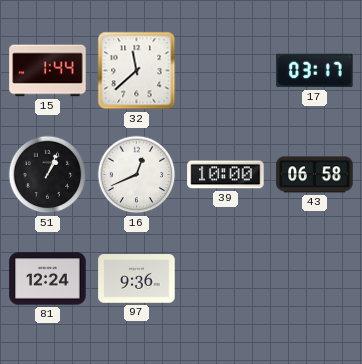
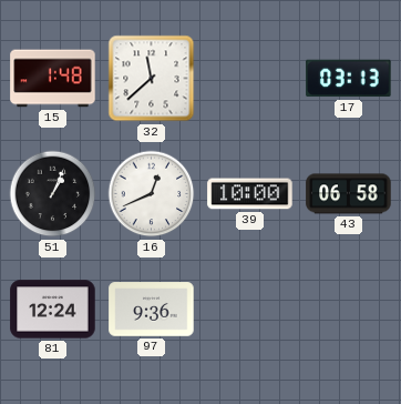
15: 1:44 -> 1:48 (53, 79)
17: 03:17 -> 03:13 (349, 79)
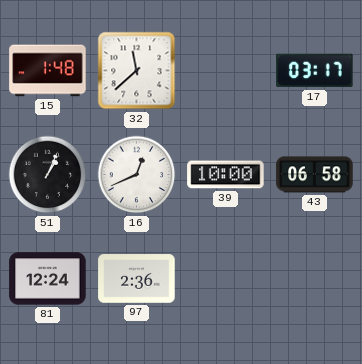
17: 03:13 -> 03:17 (315, 71)
97: 9:36 -> 2:36 (137, 279)
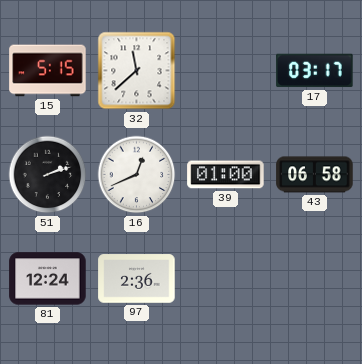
15: 1:48 -> 5:15 (48, 71)
51: 1:04 -> 2:12 (48, 175)
39: 10:00 -> 01:00 (226, 175)
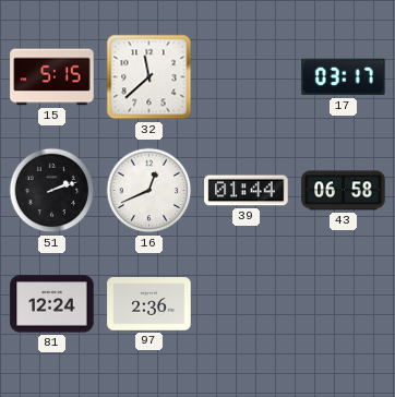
39: 01:00 -> 01:44 (247, 191)
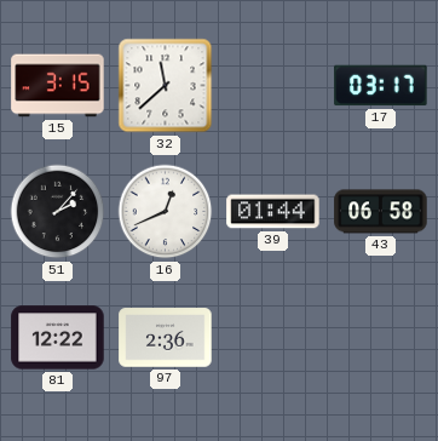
15: 5:15 -> 3:15 (58, 86)
51: 2:12 -> 2:07 (58, 212)
81: 12:24 -> 12:22 (58, 338)
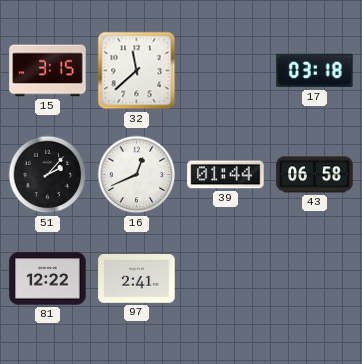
17: 03:17 -> 03:18 (315, 71)
97: 2:36 -> 2:41 (137, 279)
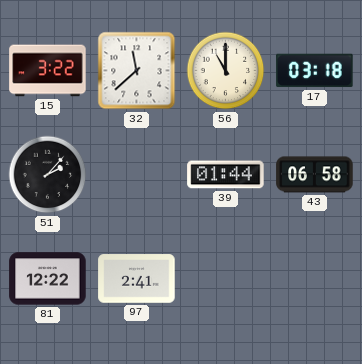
15: 3:15 -> 3:22 (48, 71)
56: none -> 11:00 (226, 71)
16: 12:41 -> none (137, 175)
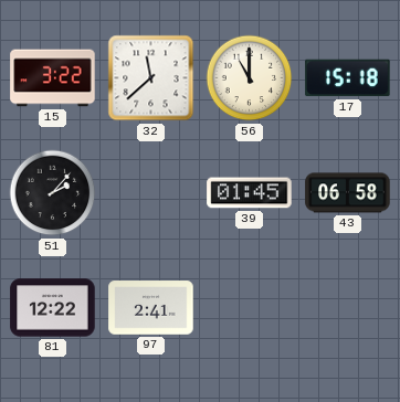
17: 03:18 -> 15:18 (348, 78)
39: 01:44 -> 01:45 (250, 193)
